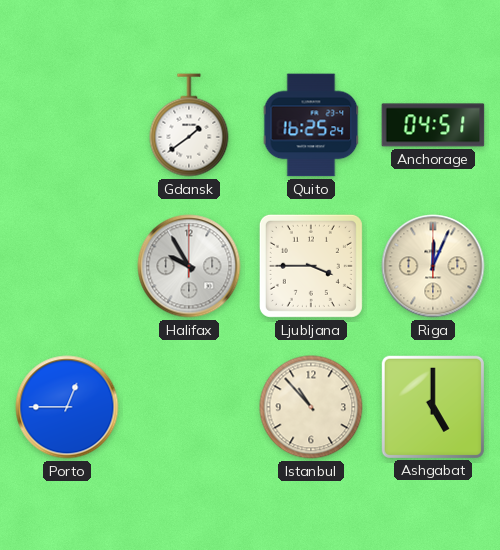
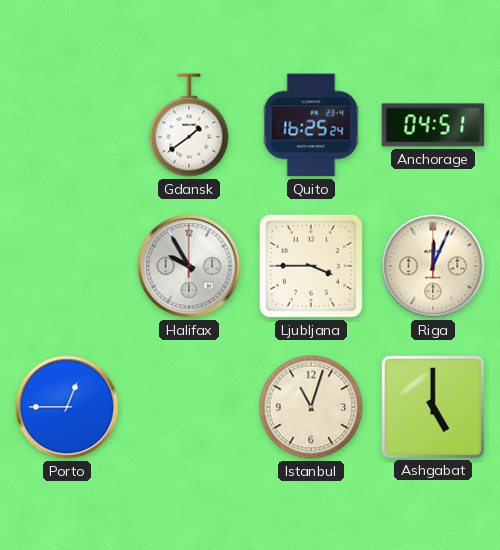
Istanbul: 10:53 -> 11:03 (311, 407)
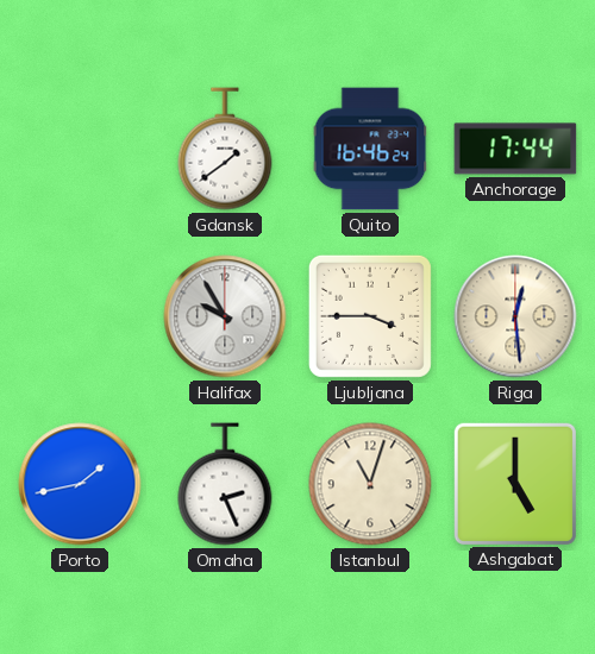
Quito: 16:25 -> 16:46 (370, 149)
Anchorage: 04:51 -> 17:44 (515, 149)
Riga: 12:04 -> 12:29 (515, 316)
Porto: 12:45 -> 1:43 (80, 484)
Omaha: none -> 2:26 (225, 484)
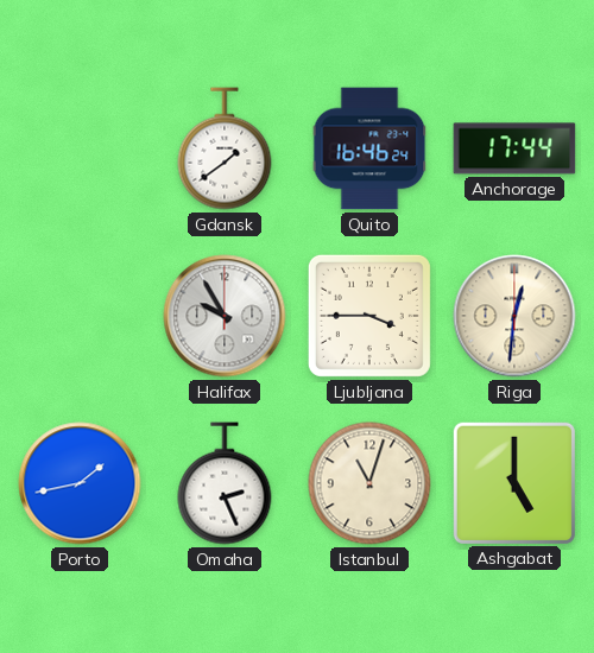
Riga: 12:29 -> 12:31 (514, 316)
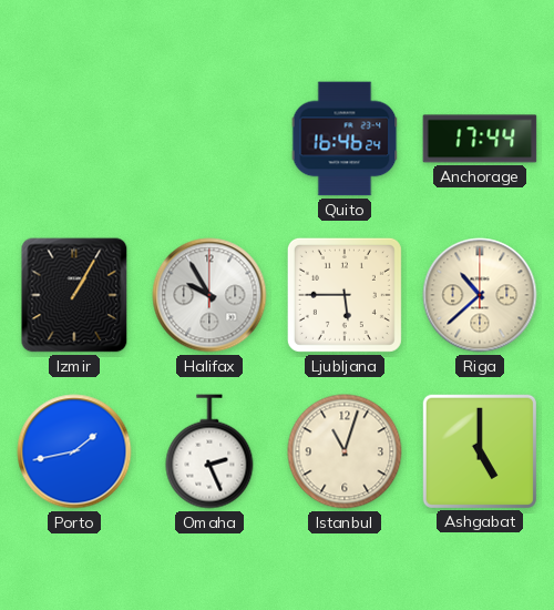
Gdansk: 1:39 -> none (225, 148)
Izmir: none -> 1:05 (74, 295)
Ljubljana: 3:45 -> 5:45 (345, 295)
Riga: 12:31 -> 10:38 (480, 295)
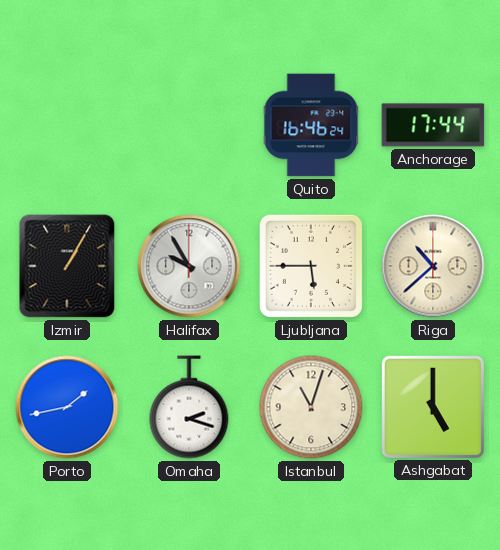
Omaha: 2:26 -> 2:18 (189, 407)
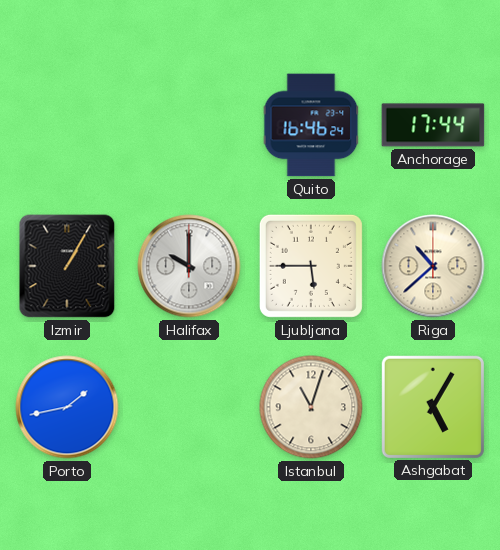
Halifax: 9:55 -> 10:00 (189, 266)
Omaha: 2:18 -> none (189, 407)
Ashgabat: 5:00 -> 5:05 (432, 406)
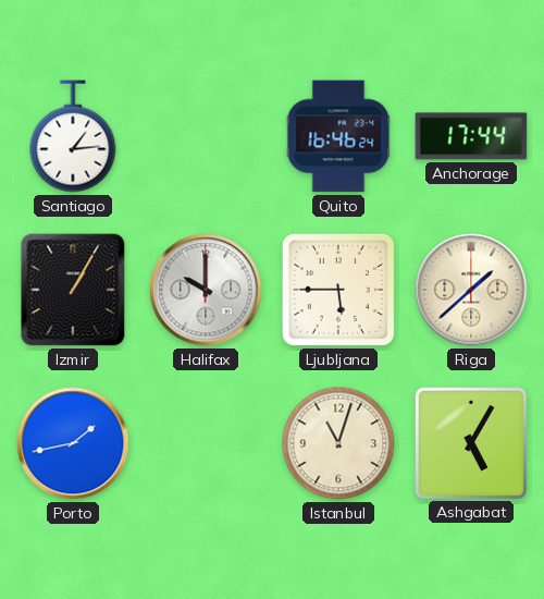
Santiago: none -> 1:14 (73, 136)
Riga: 10:38 -> 1:38 (471, 290)
